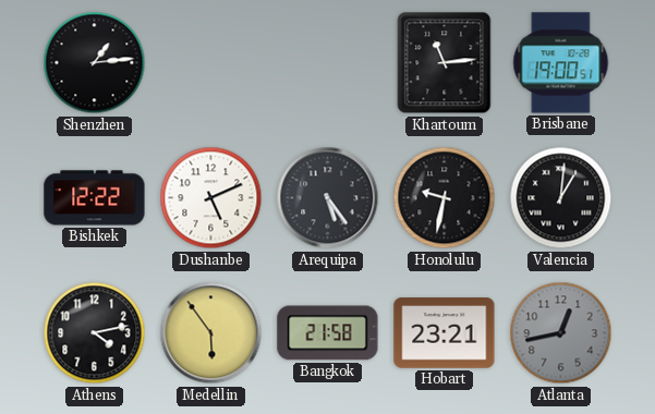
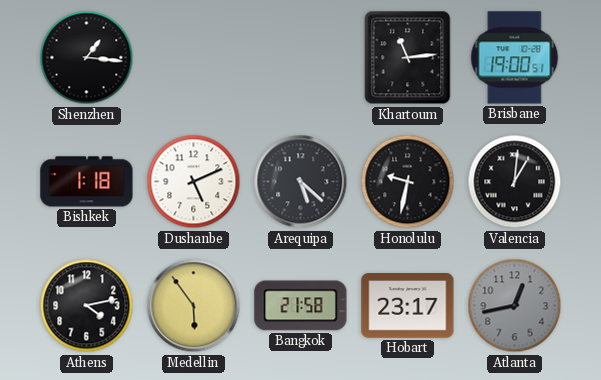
Shenzhen: 1:14 -> 1:16 (87, 58)
Bishkek: 12:22 -> 1:18 (87, 182)
Arequipa: 5:24 -> 5:22 (301, 182)
Hobart: 23:21 -> 23:17 (408, 306)
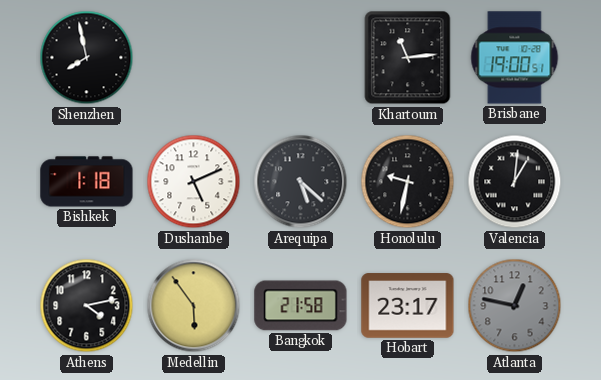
Shenzhen: 1:16 -> 7:58 (87, 58)
Atlanta: 12:43 -> 12:47 (515, 306)
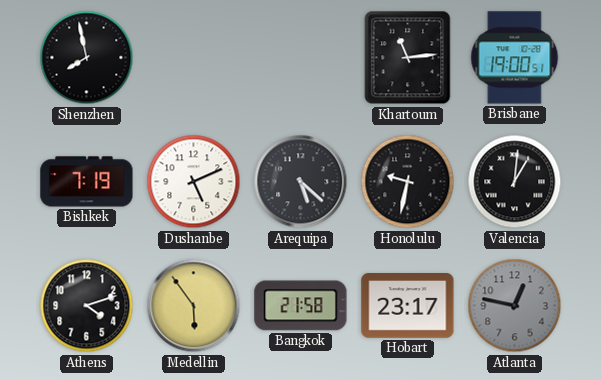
Bishkek: 1:18 -> 7:19 (87, 182)
Athens: 4:13 -> 4:12 (87, 306)
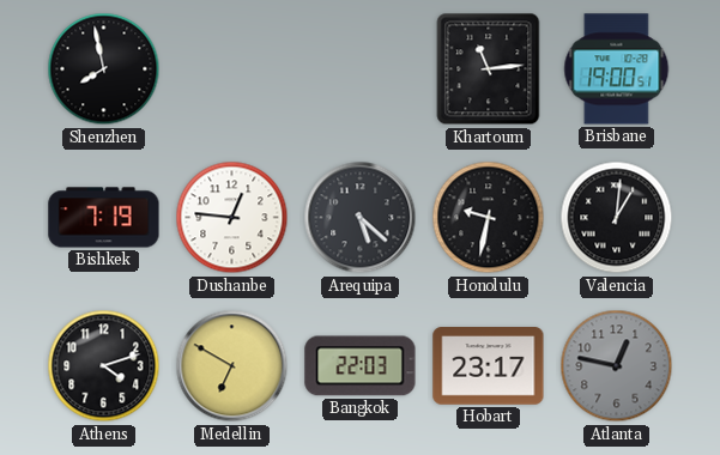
Dushanbe: 5:11 -> 12:46 (232, 218)
Medellin: 5:54 -> 6:50 (232, 366)
Bangkok: 21:58 -> 22:03 (361, 366)
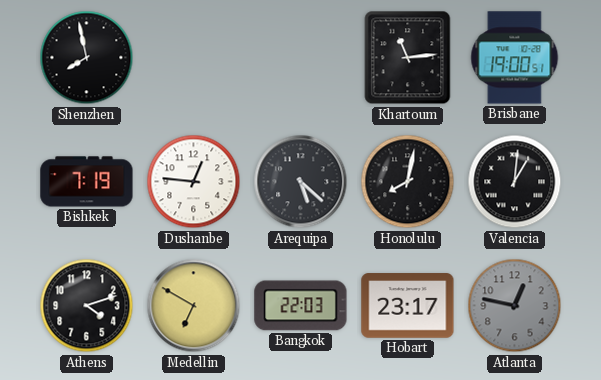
Honolulu: 9:32 -> 8:02 (408, 182)
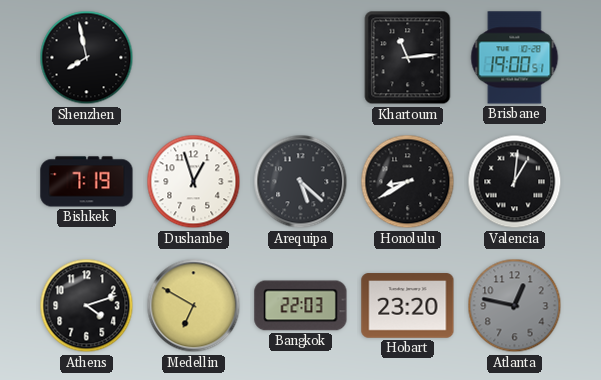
Dushanbe: 12:46 -> 12:57 (194, 182)
Honolulu: 8:02 -> 8:40 (408, 182)
Hobart: 23:17 -> 23:20 (408, 306)
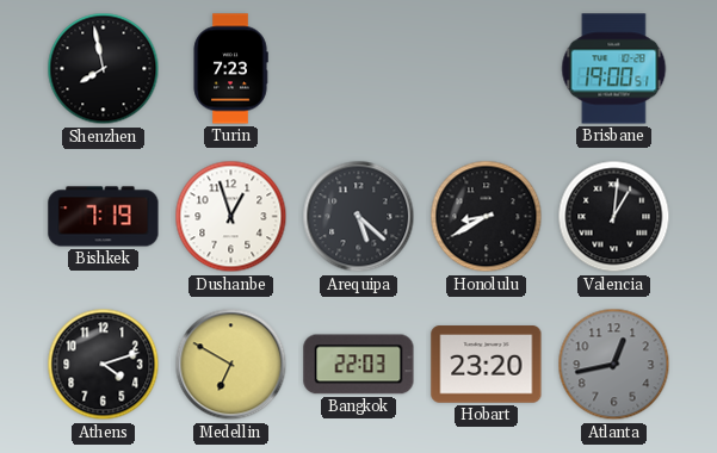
Turin: none -> 7:23 (230, 69)
Khartoum: 11:14 -> none (408, 58)
Atlanta: 12:47 -> 12:43 (614, 365)
